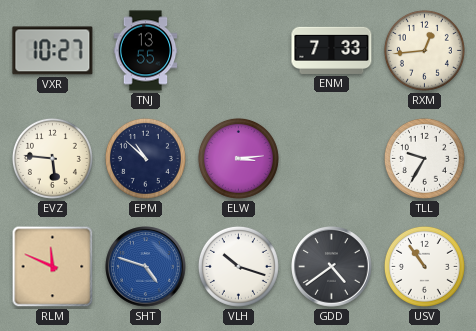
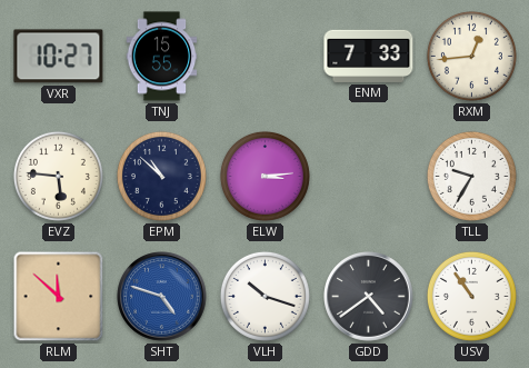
TNJ: 13:55 -> 15:55 (162, 57)
RLM: 11:49 -> 11:52 (59, 297)
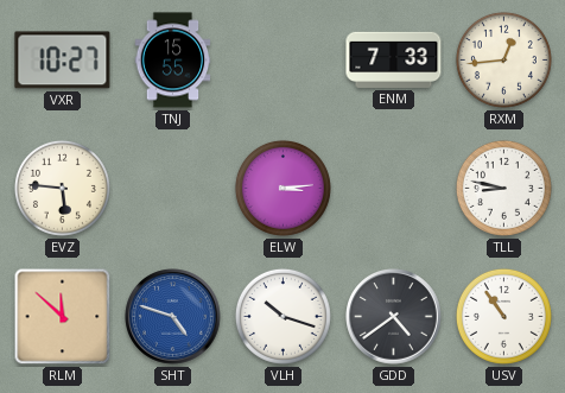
EPM: 10:52 -> none (161, 176)
TLL: 9:35 -> 8:47 (503, 188)
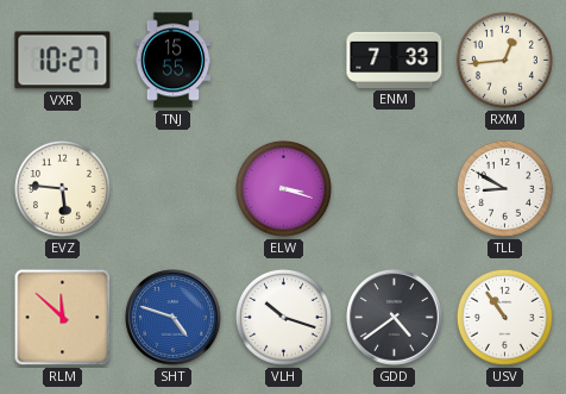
ELW: 3:14 -> 3:18 (283, 188)
TLL: 8:47 -> 8:50 (504, 188)
